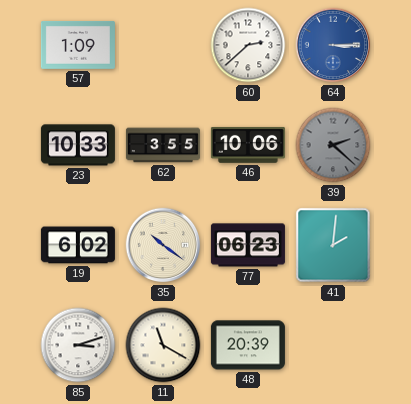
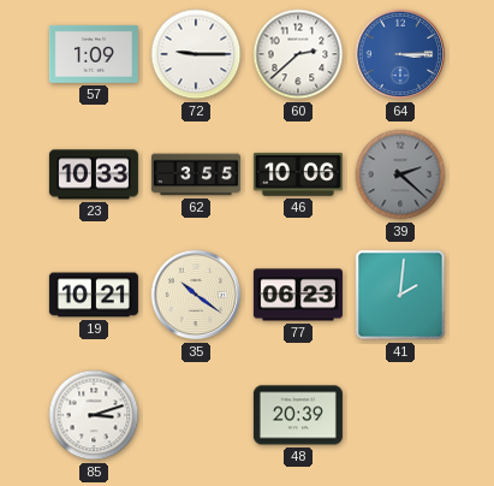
72: none -> 9:15 (196, 54)
19: 6:02 -> 10:21 (94, 295)
11: 11:20 -> none (163, 345)
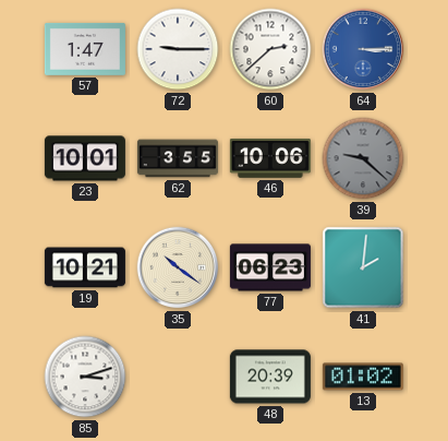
57: 1:09 -> 1:47 (85, 49)
23: 10:33 -> 10:01 (85, 158)
39: 2:22 -> 9:22 (363, 158)
13: none -> 01:02 (363, 377)
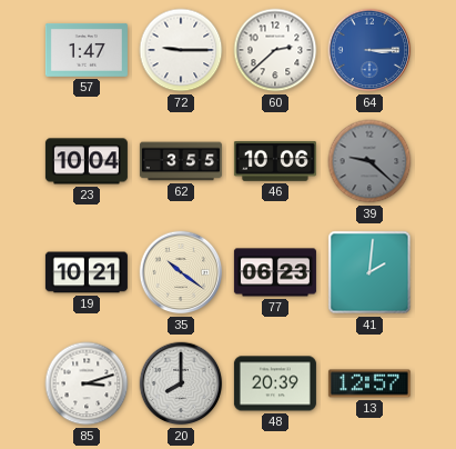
23: 10:01 -> 10:04 (87, 161)
20: none -> 8:00 (181, 383)
13: 01:02 -> 12:57 (369, 383)
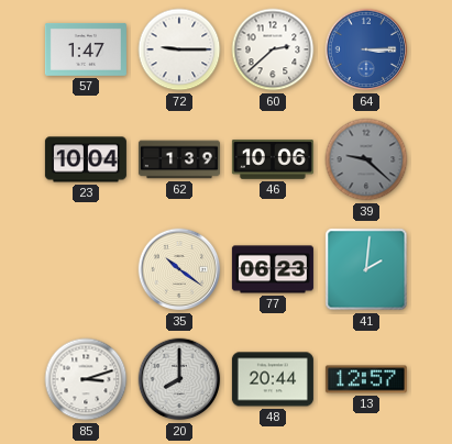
62: 3:55 -> 1:39 (179, 159)
19: 10:21 -> none (87, 272)
48: 20:39 -> 20:44 (273, 379)
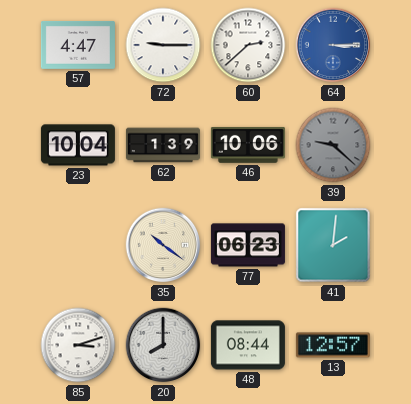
57: 1:47 -> 4:47 (78, 45)
48: 20:44 -> 08:44 (248, 345)
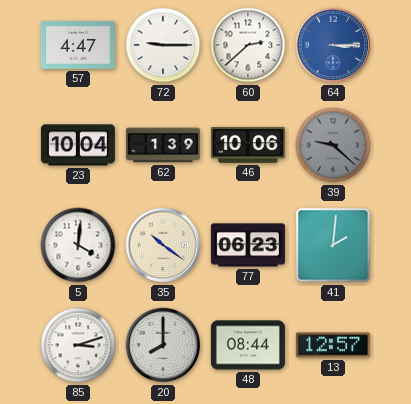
5: none -> 4:01 (78, 245)
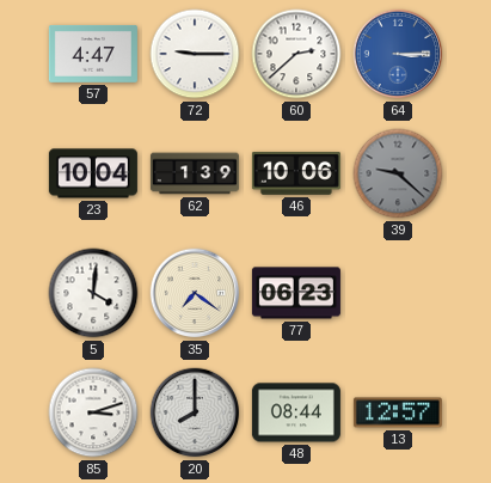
35: 10:21 -> 7:21 (195, 293)
41: 2:01 -> none (333, 245)
